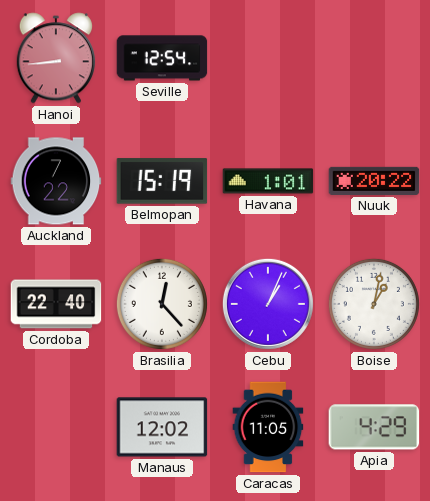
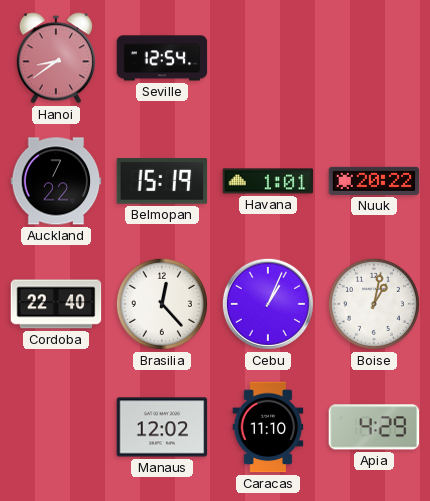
Hanoi: 8:44 -> 8:39 (55, 58)
Caracas: 11:05 -> 11:10 (268, 427)
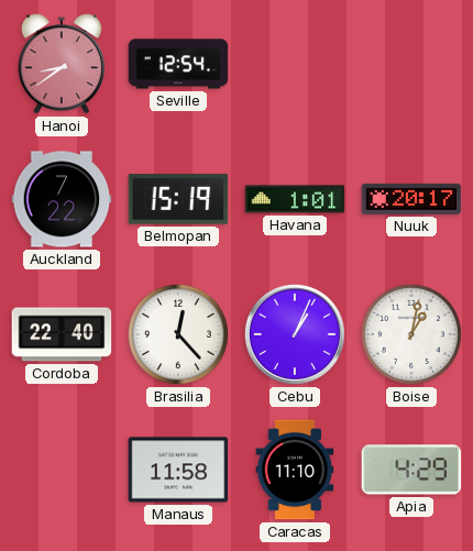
Nuuk: 20:22 -> 20:17 (411, 199)
Manaus: 12:02 -> 11:58 (178, 470)
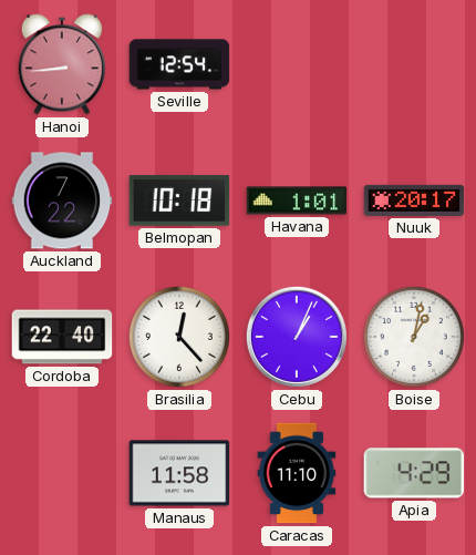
Hanoi: 8:39 -> 8:44 (61, 64)
Belmopan: 15:19 -> 10:18 (179, 201)
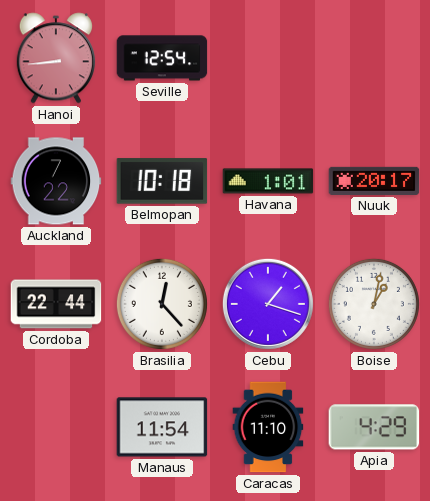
Cordoba: 22:40 -> 22:44 (56, 304)
Cebu: 1:04 -> 1:18 (268, 304)
Manaus: 11:58 -> 11:54 (162, 427)
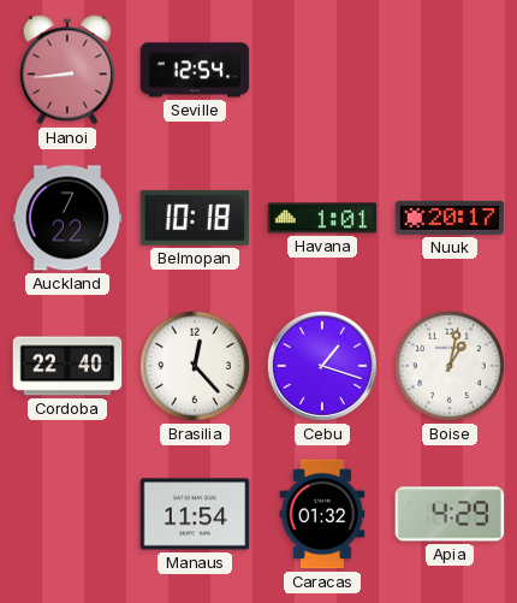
Cordoba: 22:44 -> 22:40 (67, 366)
Caracas: 11:10 -> 01:32 (322, 514)
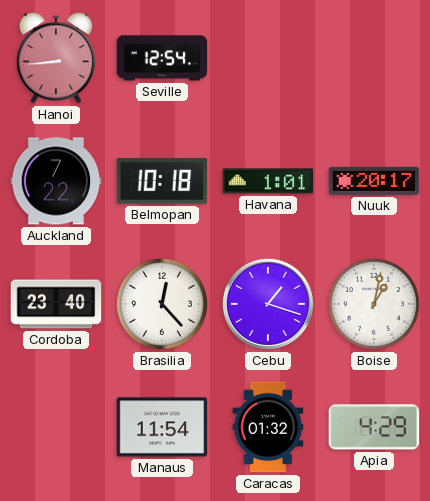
Cordoba: 22:40 -> 23:40 (56, 304)
